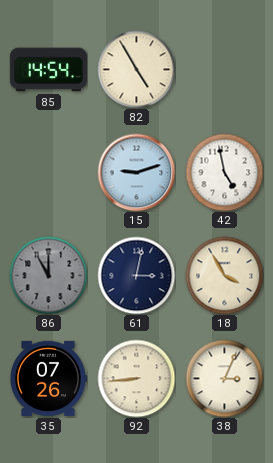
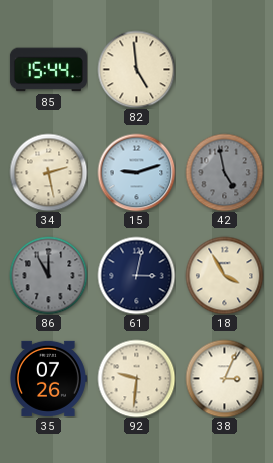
85: 14:54 -> 15:44 (48, 70)
82: 4:55 -> 4:59 (136, 69)
34: none -> 2:28 (48, 172)
42 dial: white -> grey (224, 172)
92: 8:44 -> 9:31 (136, 378)
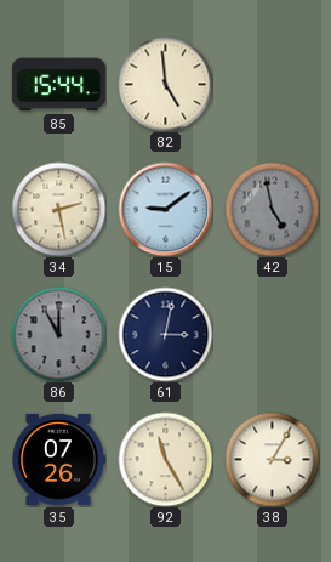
15: 9:12 -> 9:09 (165, 209)
18: 3:55 -> none (224, 275)
92: 9:31 -> 11:25 (165, 459)
38: 3:04 -> 3:05 (272, 459)
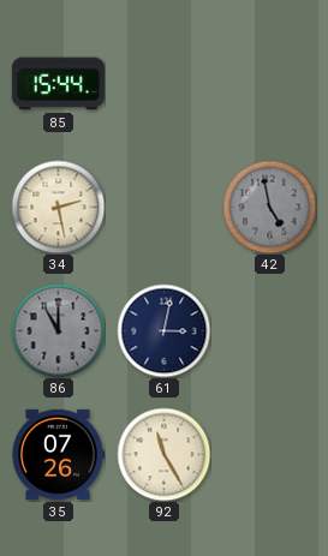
82: 4:59 -> none (165, 84)
15: 9:09 -> none (165, 209)
38: 3:05 -> none (272, 459)
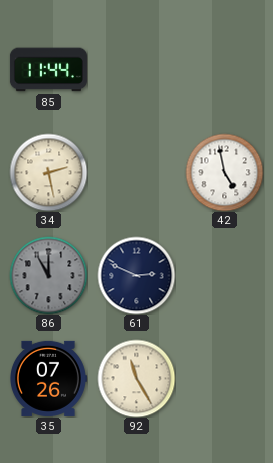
85: 15:44 -> 11:44 (48, 70)
42 dial: grey -> white (224, 172)
61: 3:02 -> 2:49 (136, 275)
